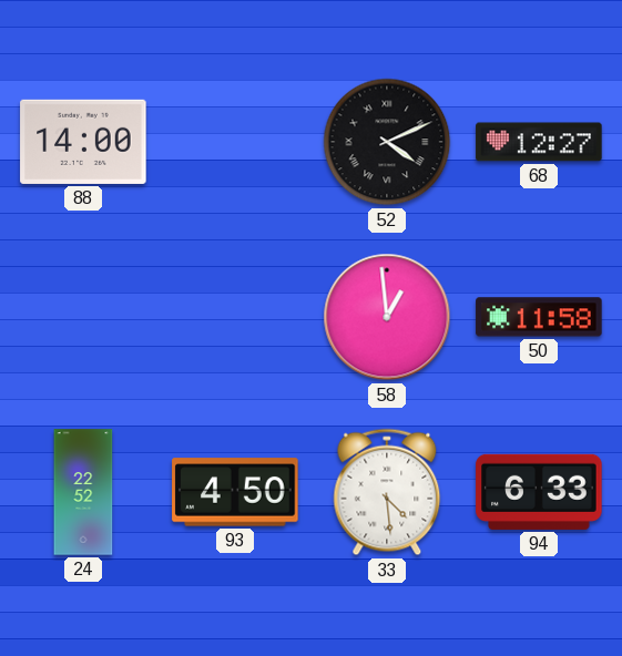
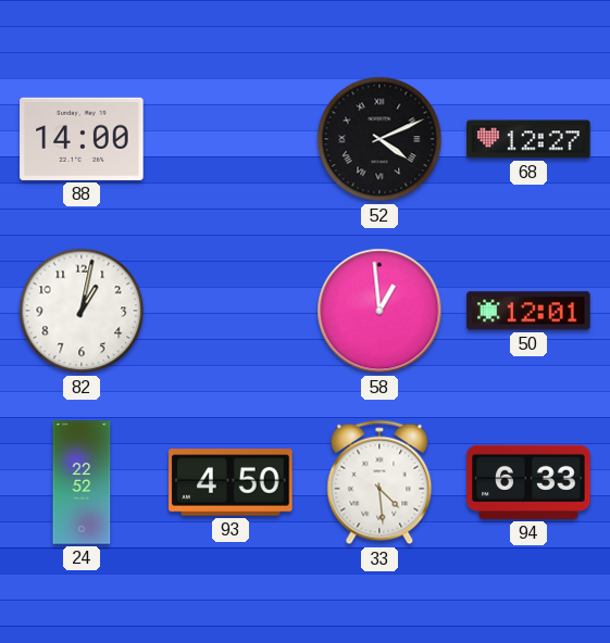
82: none -> 1:02 (82, 311)
50: 11:58 -> 12:01 (528, 311)
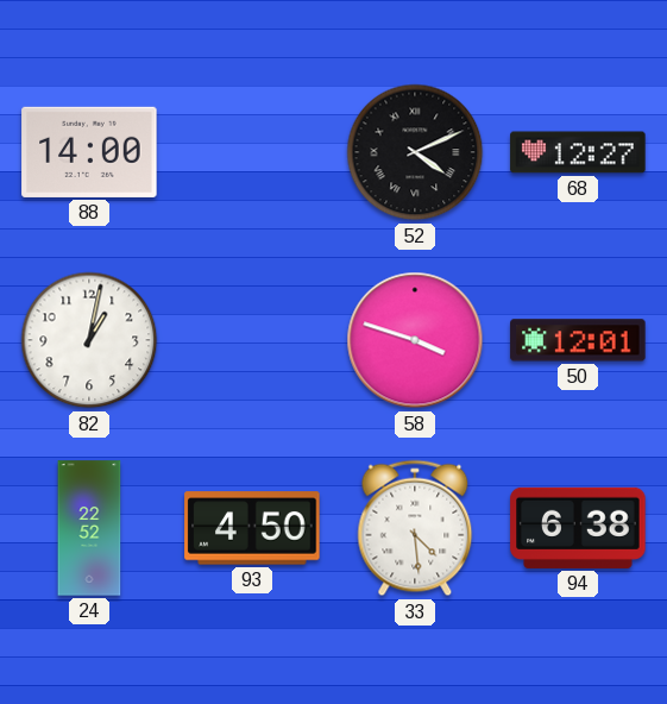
58: 12:59 -> 3:48 (415, 340)
94: 6:33 -> 6:38 (578, 528)
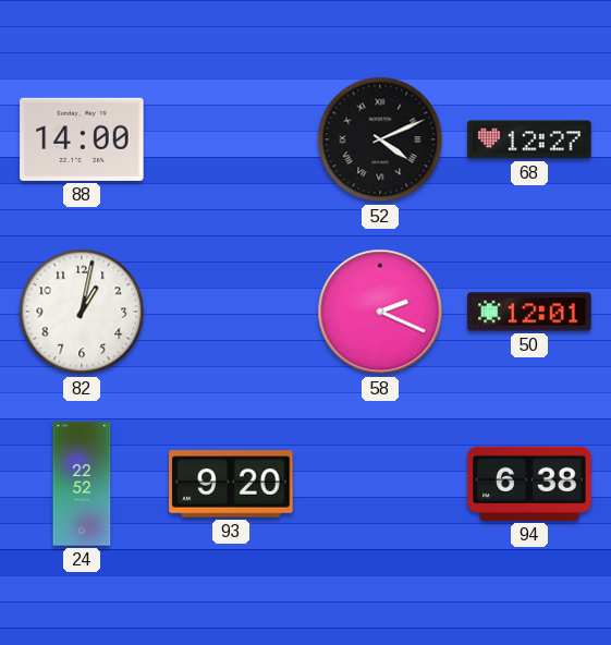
58: 3:48 -> 2:19 (380, 312)
93: 4:50 -> 9:20 (231, 484)
33: 4:29 -> none (415, 528)
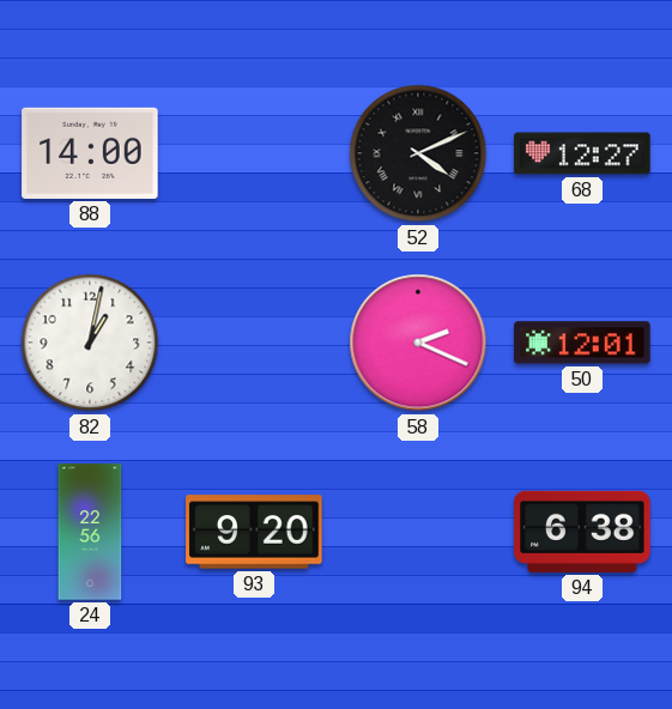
24: 22:52 -> 22:56 (90, 532)
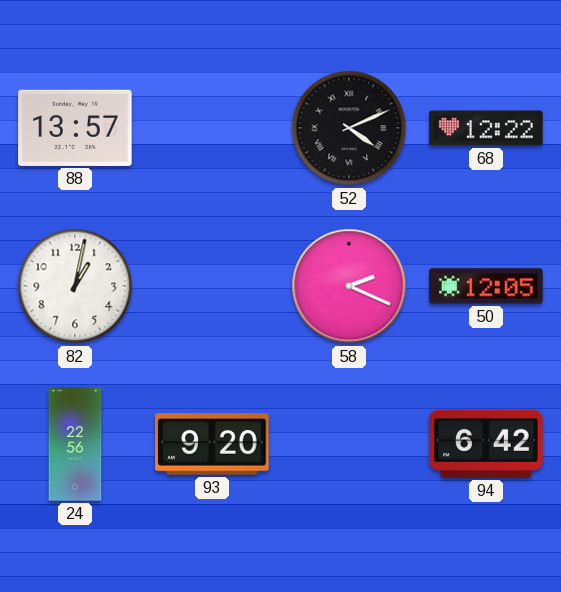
88: 14:00 -> 13:57 (75, 128)
68: 12:27 -> 12:22 (486, 128)
50: 12:01 -> 12:05 (486, 286)
94: 6:38 -> 6:42 (486, 444)
